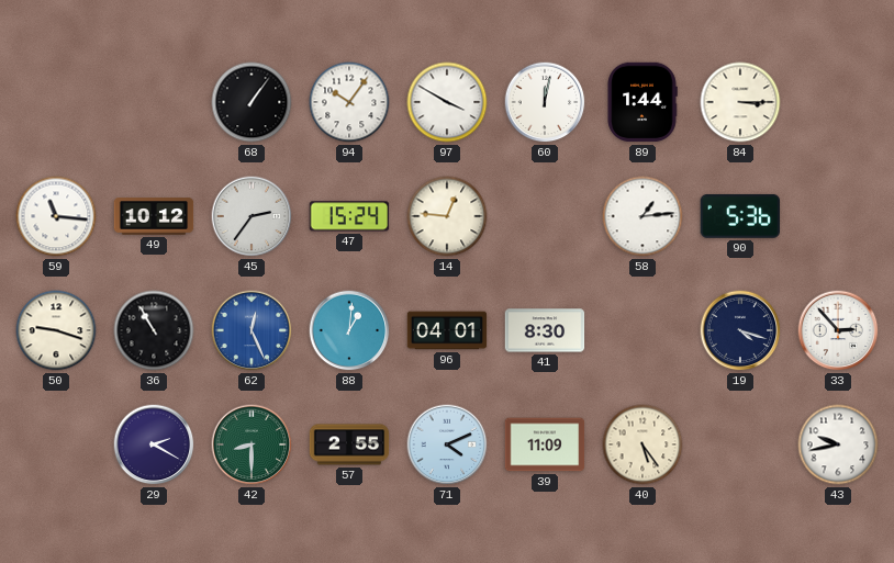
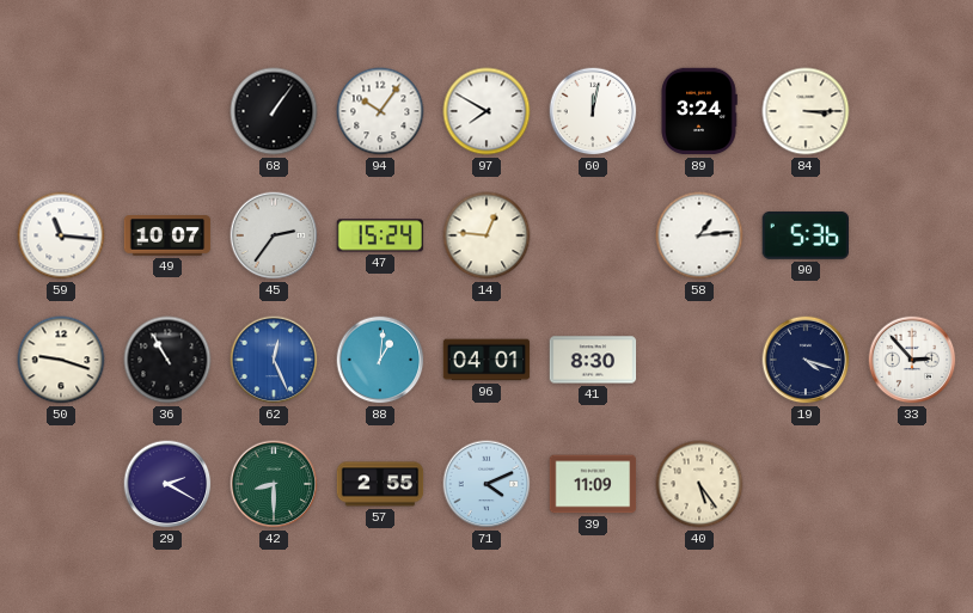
97: 3:50 -> 7:50 (486, 111)
89: 1:44 -> 3:24 (699, 111)
49: 10:12 -> 10:07 (167, 235)
43: 9:43 -> none (838, 444)
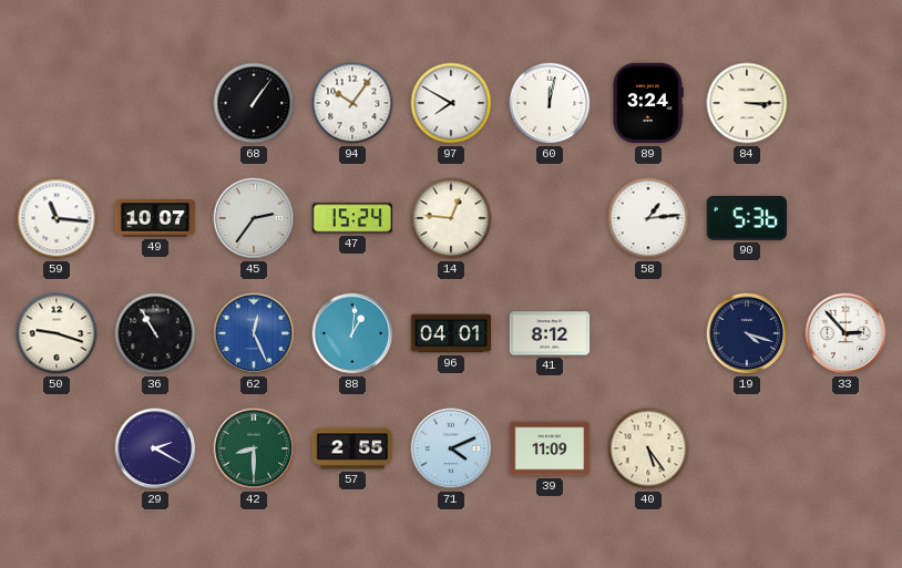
41: 8:30 -> 8:12 (550, 333)
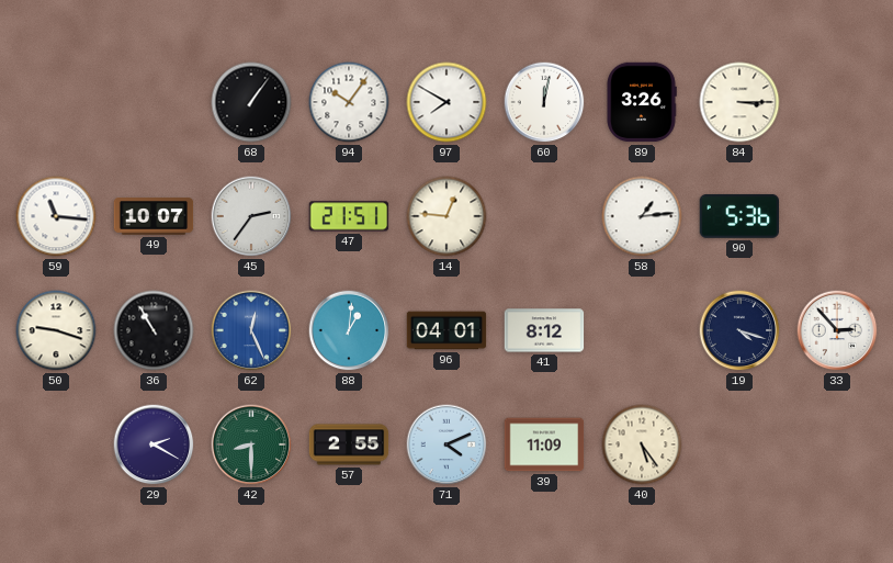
89: 3:24 -> 3:26 (642, 102)
47: 15:24 -> 21:51 (349, 216)
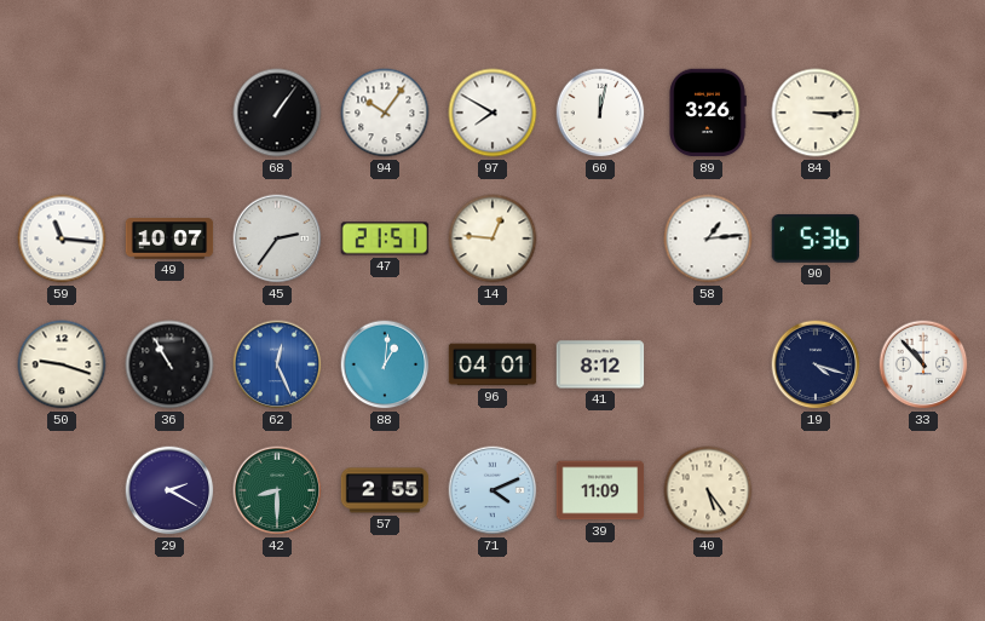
33: 2:53 -> 10:53 (923, 364)
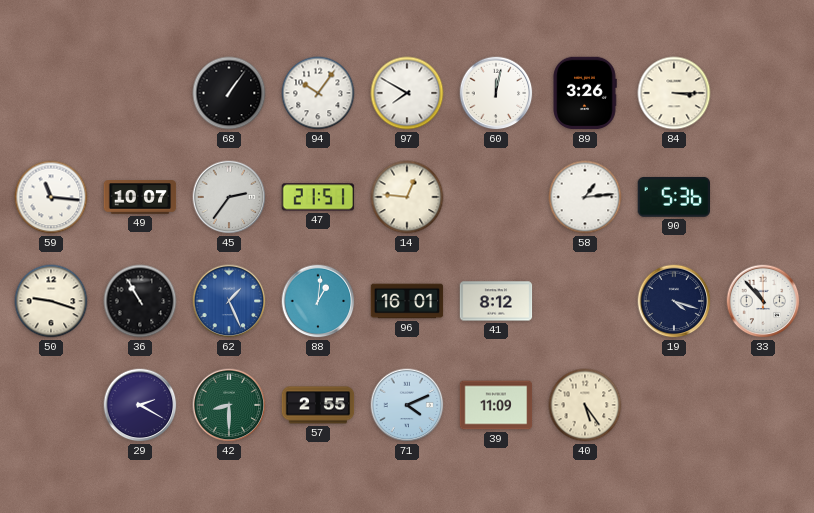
62: 12:26 -> 1:26 (229, 301)
96: 04:01 -> 16:01 (407, 301)
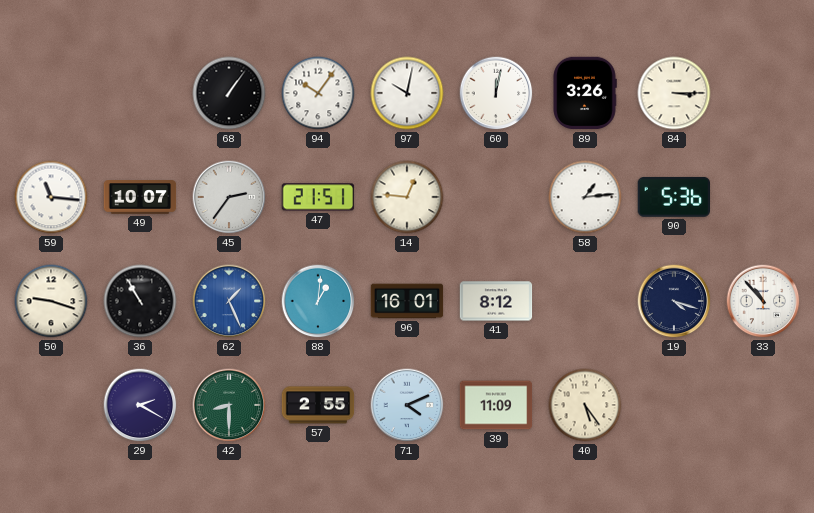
97: 7:50 -> 10:02 (407, 93)
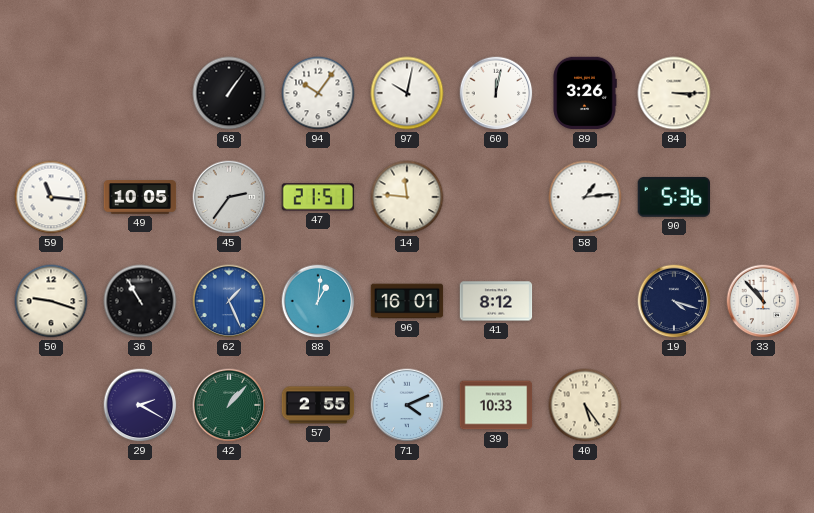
49: 10:07 -> 10:05 (140, 197)
14: 12:46 -> 11:46 (407, 197)
42: 8:30 -> 1:07 (229, 405)
39: 11:09 -> 10:33 (496, 405)
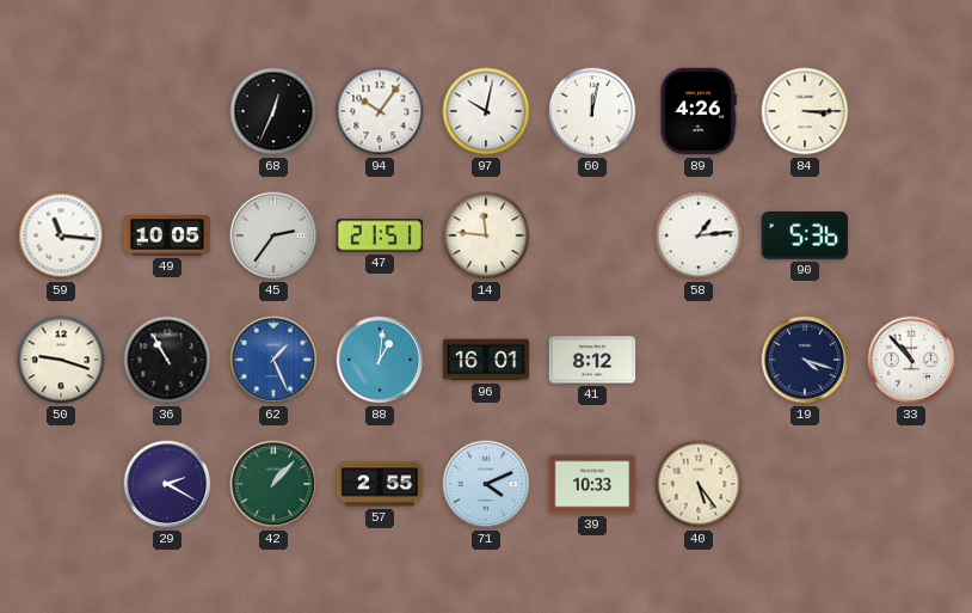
68: 1:06 -> 12:34 (273, 111)
89: 3:26 -> 4:26 (699, 111)
